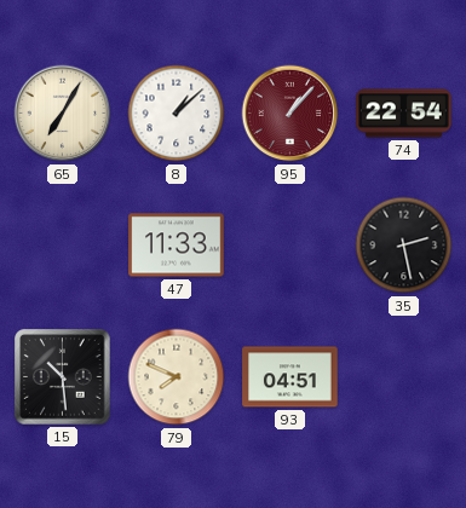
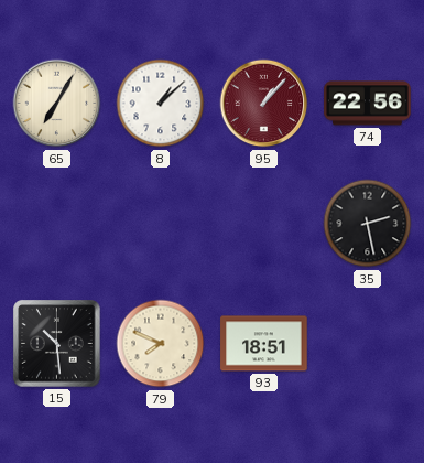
74: 22:54 -> 22:56 (368, 104)
47: 11:33 -> none (177, 246)
93: 04:51 -> 18:51 (264, 344)
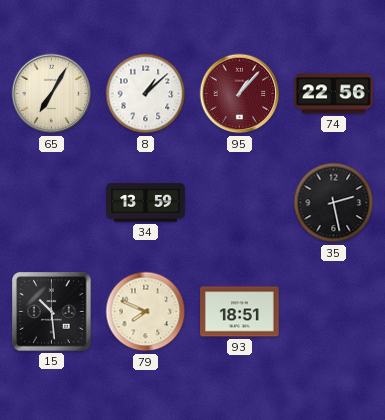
34: none -> 13:59 (146, 203)
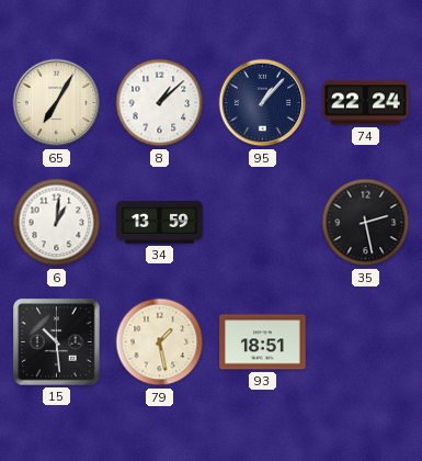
95 dial: burgundy -> navy (263, 103)
74: 22:56 -> 22:24 (366, 103)
6: none -> 1:01 (57, 223)
79: 7:49 -> 1:28 (160, 342)
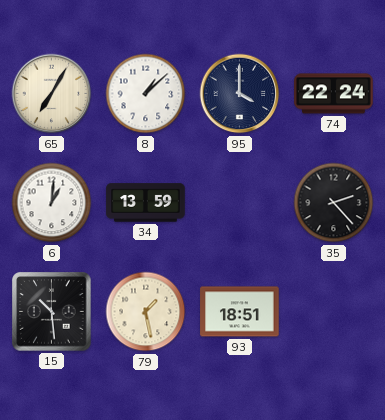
95: 1:07 -> 4:00 (240, 94)
35: 2:28 -> 2:23 (334, 203)
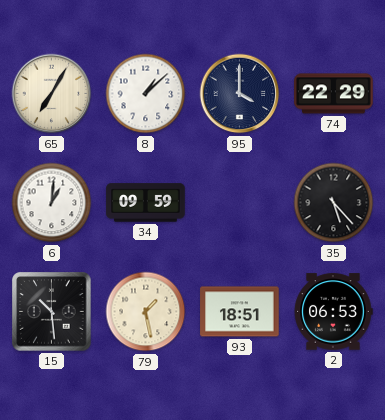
74: 22:24 -> 22:29 (334, 94)
34: 13:59 -> 09:59 (146, 203)
35: 2:23 -> 5:23 (334, 203)
2: none -> 06:53 (333, 312)
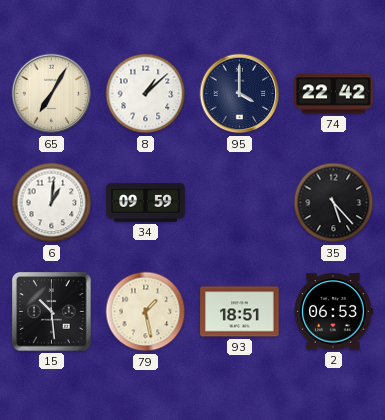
74: 22:29 -> 22:42 (334, 94)
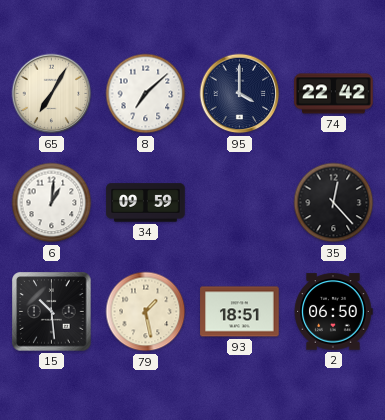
8: 1:08 -> 7:08 (146, 94)
35: 5:23 -> 12:23 (334, 203)
2: 06:53 -> 06:50 (333, 312)
